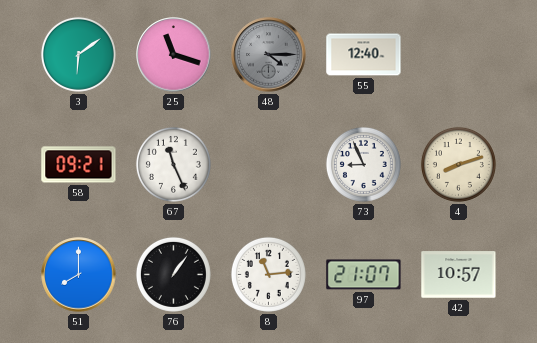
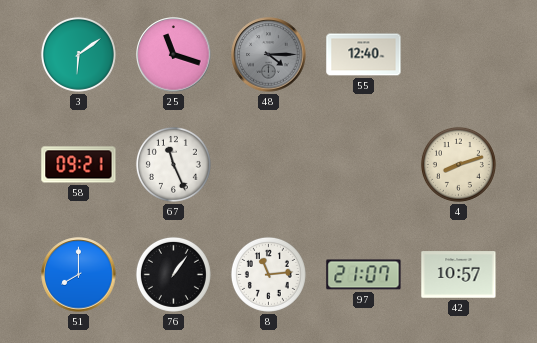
73: 8:56 -> none (363, 164)
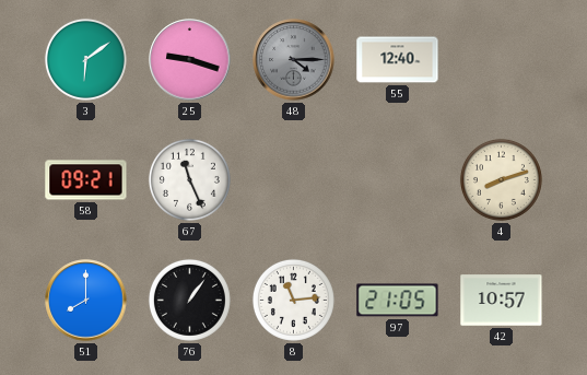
25: 11:18 -> 9:18 (190, 60)
97: 21:07 -> 21:05 (398, 301)
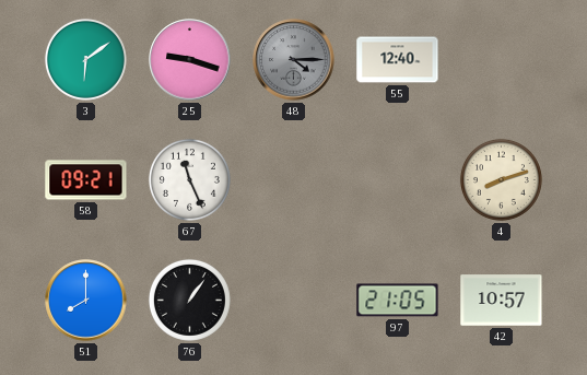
8: 11:14 -> none (293, 300)
